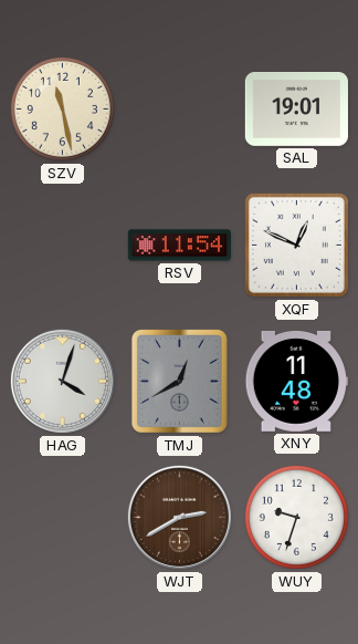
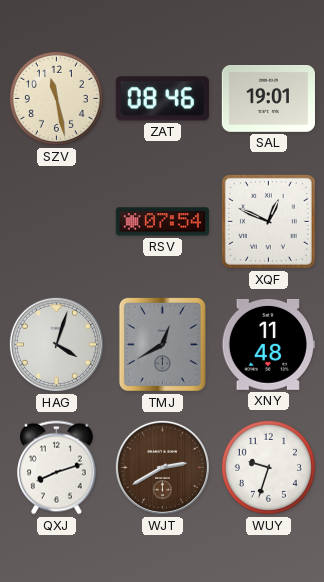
ZAT: none -> 08:46 (162, 99)
RSV: 11:54 -> 07:54 (162, 222)
QXJ: none -> 8:12 (57, 468)
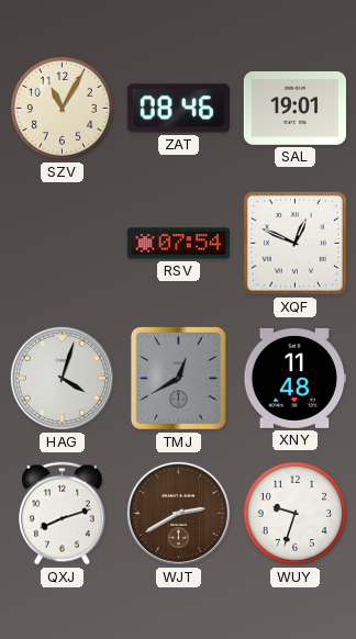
SZV: 11:28 -> 11:05 (62, 108)
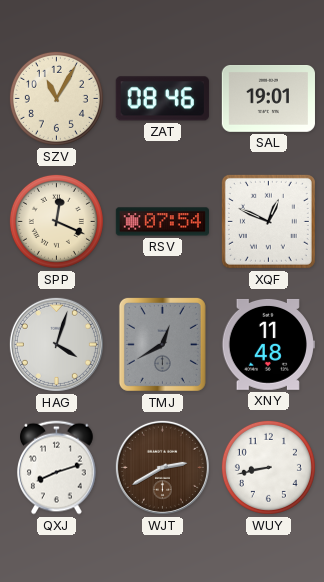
SPP: none -> 12:19 (56, 221)
WUY: 9:33 -> 8:43 (268, 467)
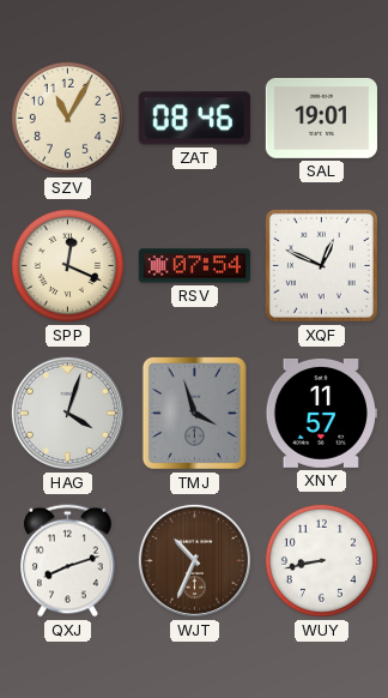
TMJ: 12:40 -> 3:57 (194, 413)
XNY: 11:48 -> 11:57 (321, 413)
WJT: 2:40 -> 10:34 (194, 560)
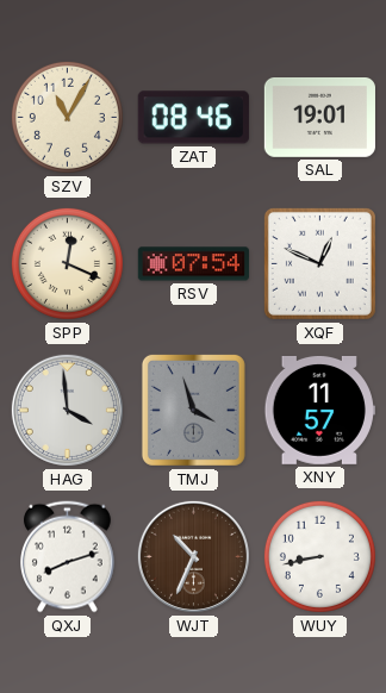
HAG: 4:03 -> 3:59 (67, 410)
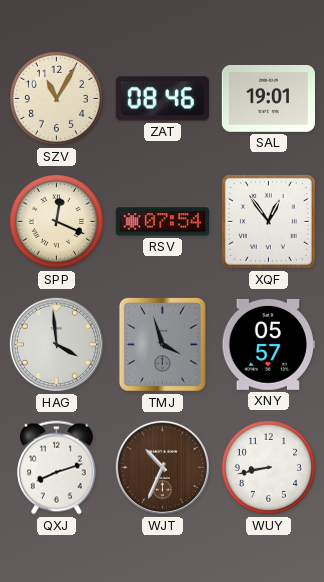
XQF: 12:49 -> 12:54 (268, 221)
XNY: 11:57 -> 05:57 (268, 344)
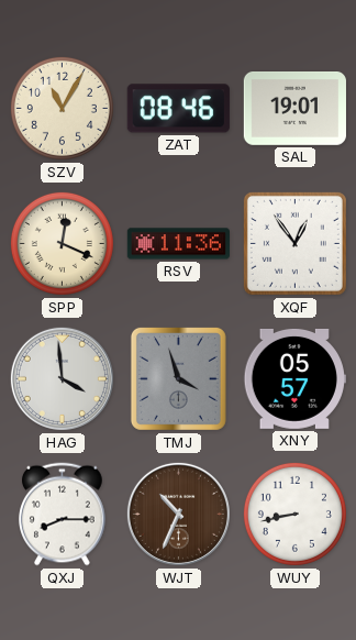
RSV: 07:54 -> 11:36 (178, 244)
QXJ: 8:12 -> 8:15 (63, 515)
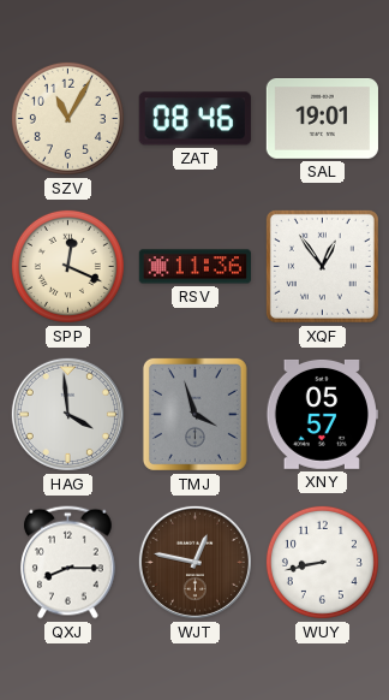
WJT: 10:34 -> 12:47 (194, 562)
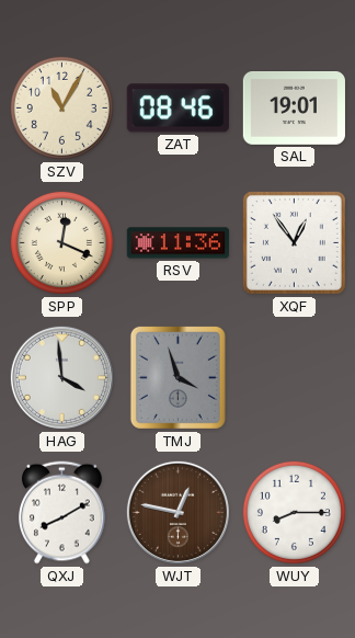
XNY: 05:57 -> none (322, 414)
QXJ: 8:15 -> 8:10 (62, 513)
WUY: 8:43 -> 8:15 (294, 512)
